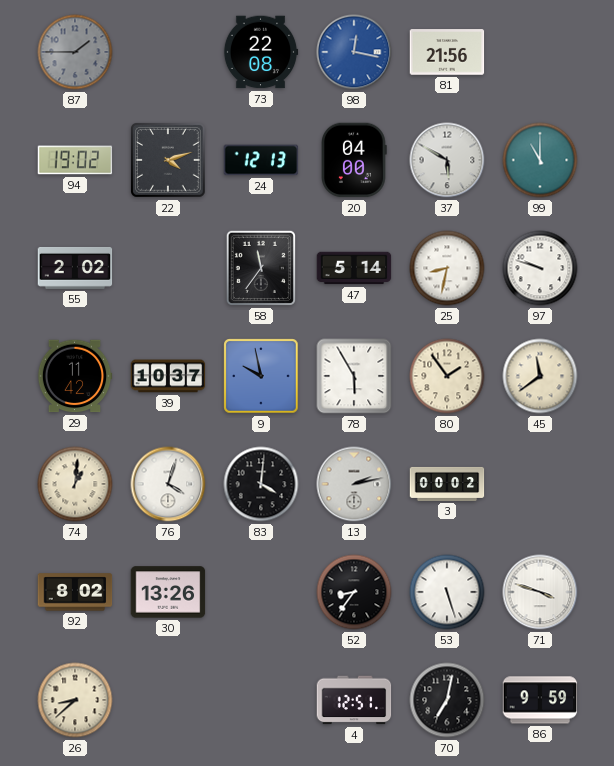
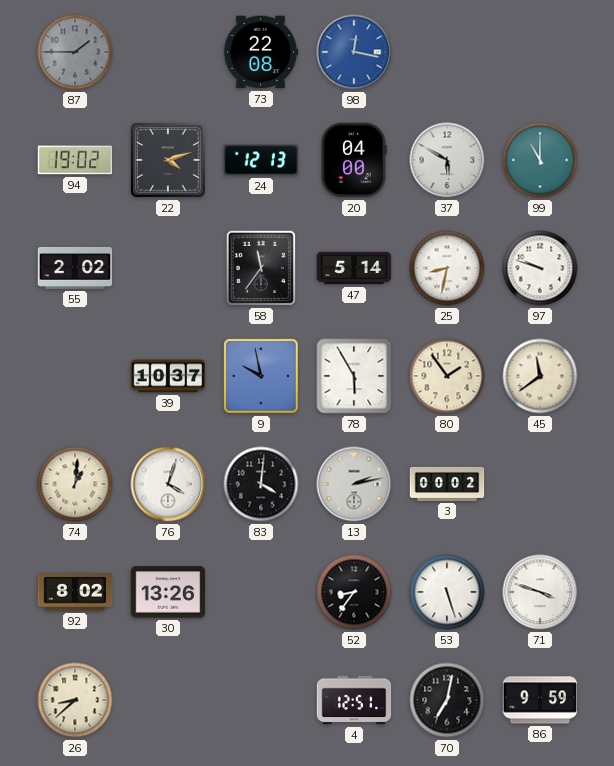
81: 21:56 -> none (447, 52)
29: 11:42 -> none (75, 376)
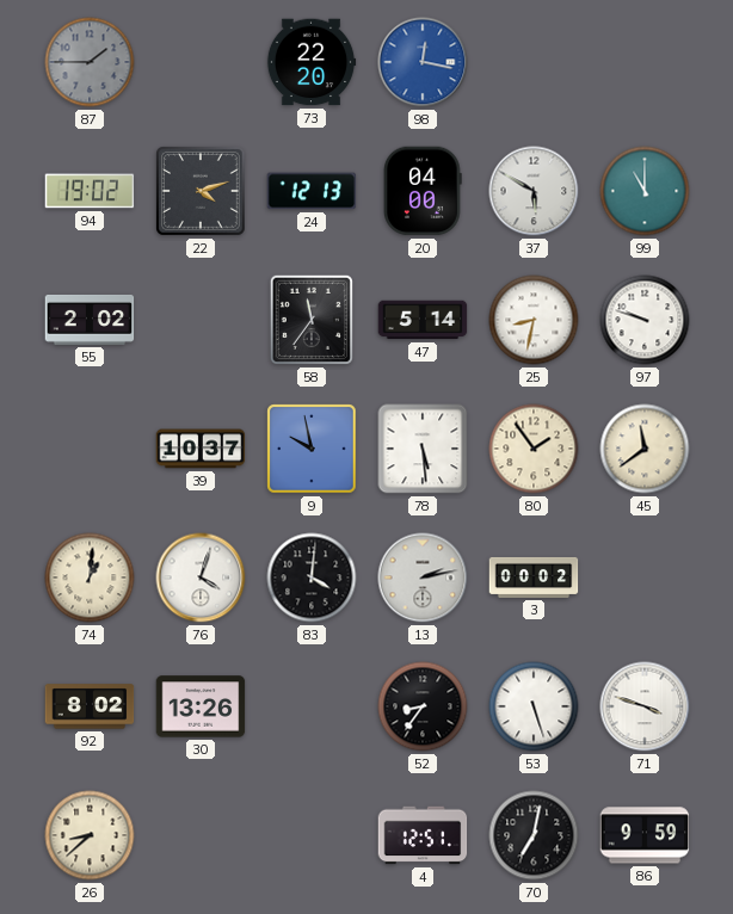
73: 22:08 -> 22:20 (312, 62)
78: 5:55 -> 5:29 (423, 449)
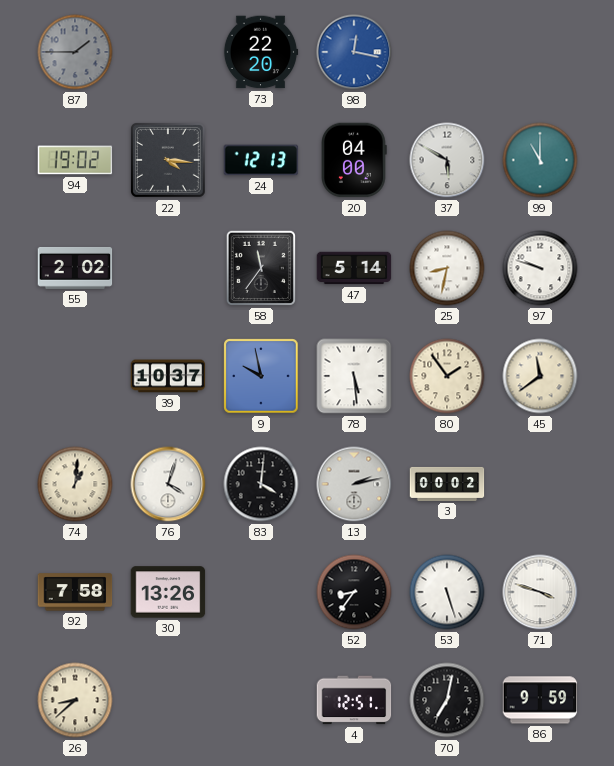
22: 4:12 -> 4:16 (169, 161)
92: 8:02 -> 7:58 (75, 592)
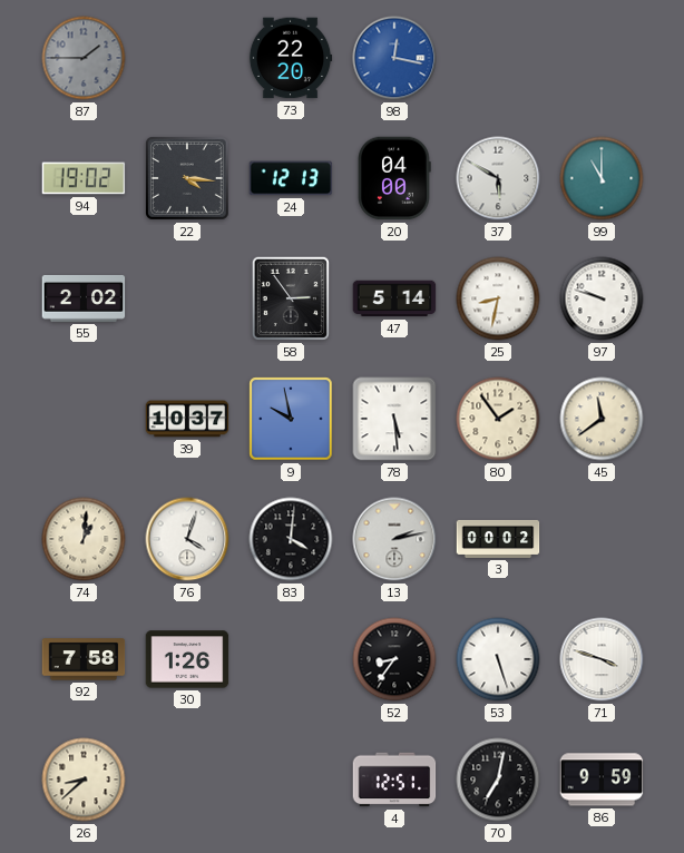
58: 11:36 -> 2:54 (291, 298)
30: 13:26 -> 1:26 (187, 659)
